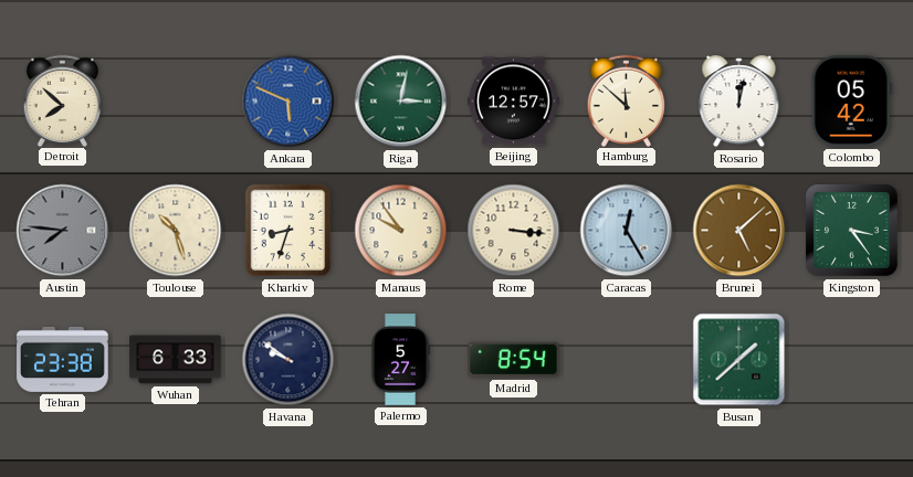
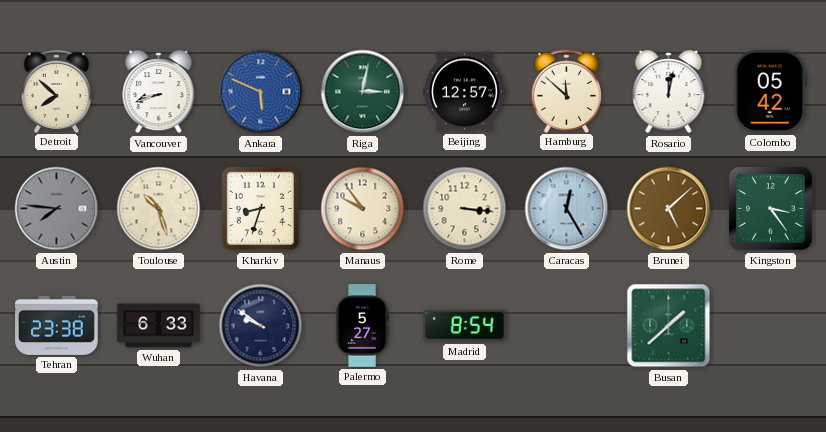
Vancouver: none -> 8:42 (159, 93)
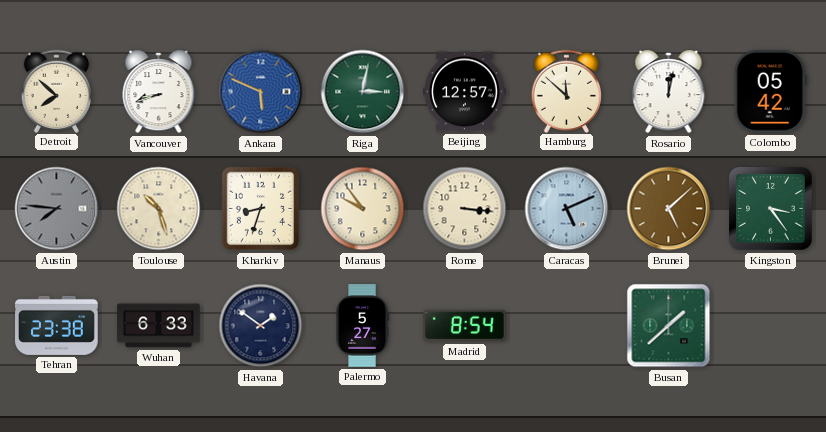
Caracas: 12:25 -> 5:11 (567, 209)
Havana: 9:51 -> 1:51 (261, 326)
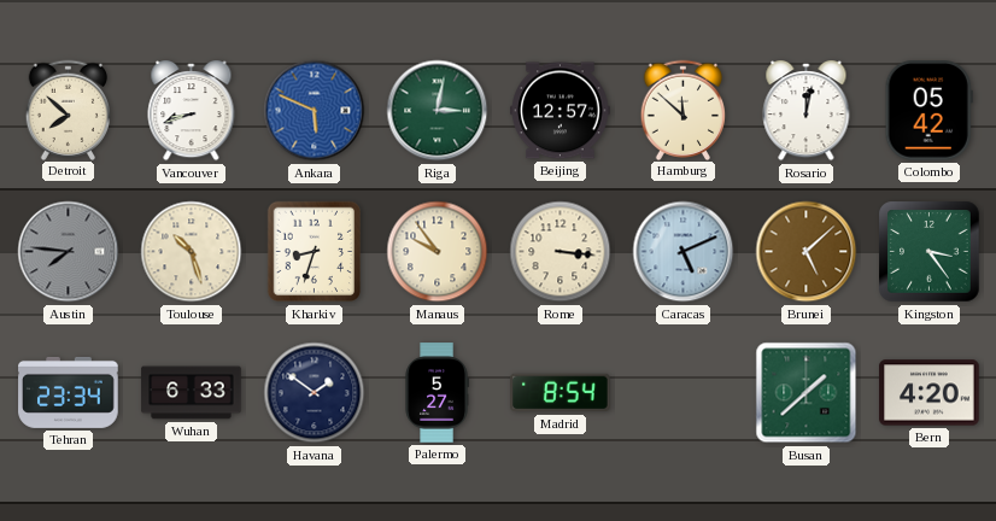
Tehran: 23:38 -> 23:34 (69, 392)
Bern: none -> 4:20 (930, 393)
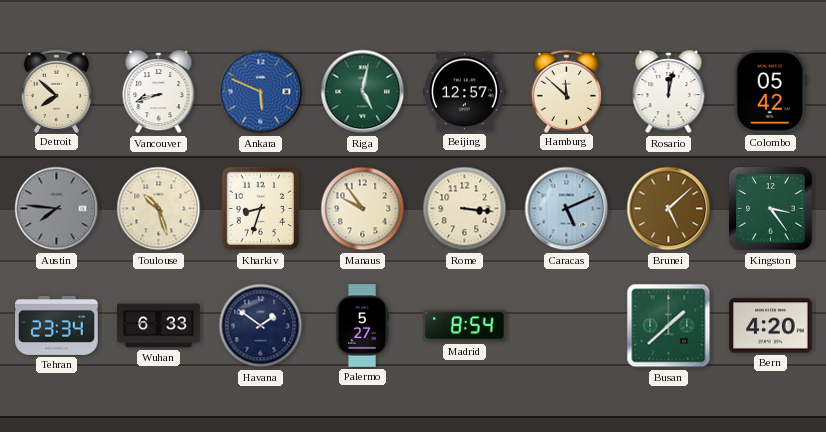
Riga: 3:02 -> 5:02 (363, 92)
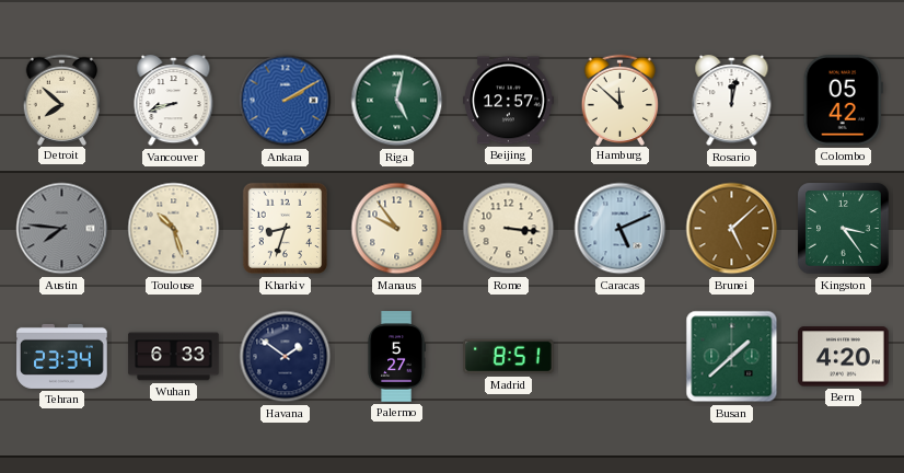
Ankara: 5:49 -> 2:10 (286, 101)
Madrid: 8:54 -> 8:51 (509, 357)
